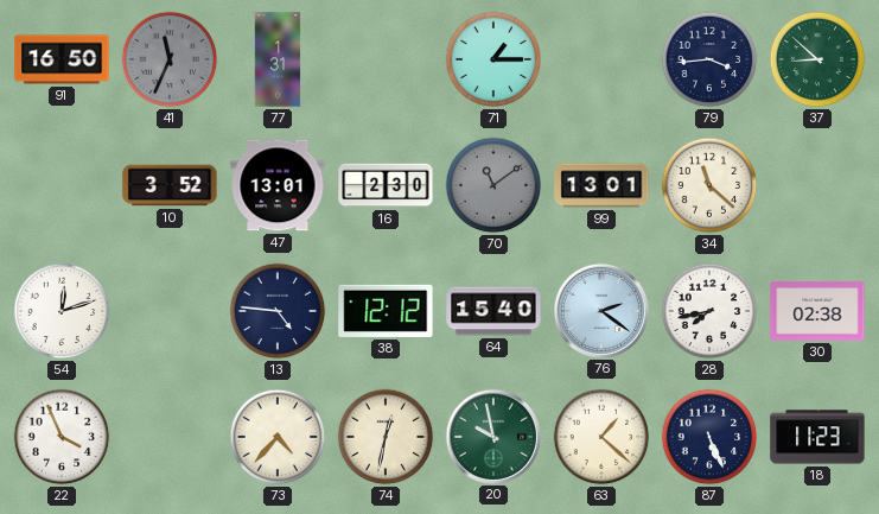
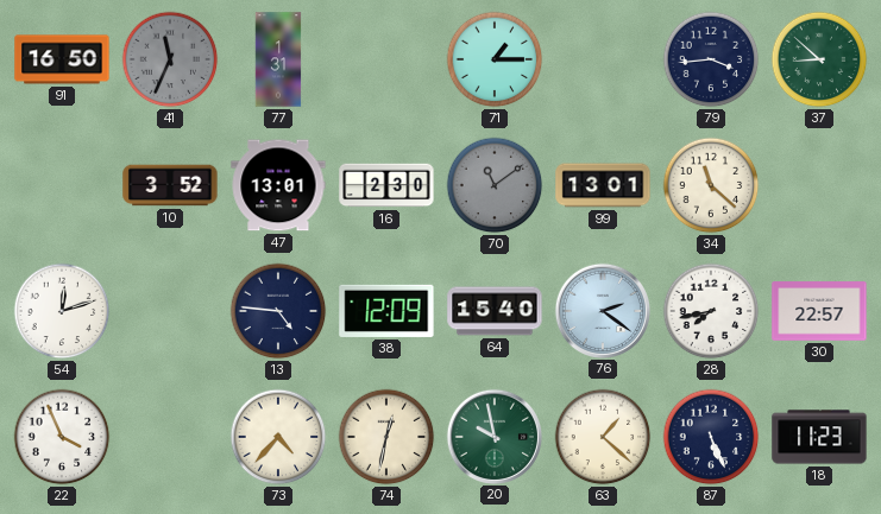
38: 12:12 -> 12:09 (386, 311)
30: 02:38 -> 22:57 (819, 311)
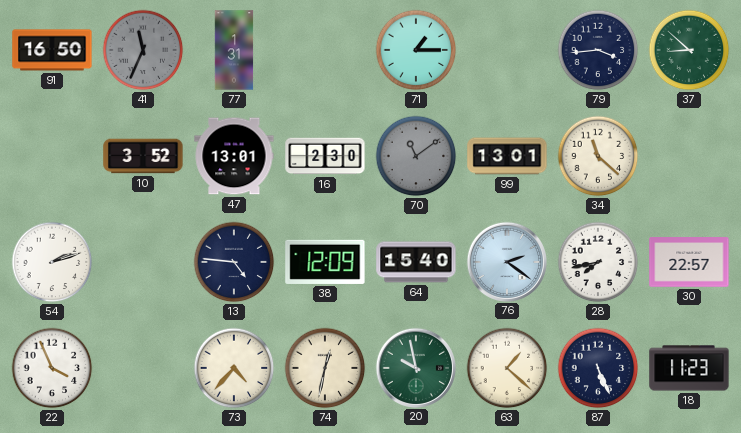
54: 12:12 -> 2:12 (52, 262)
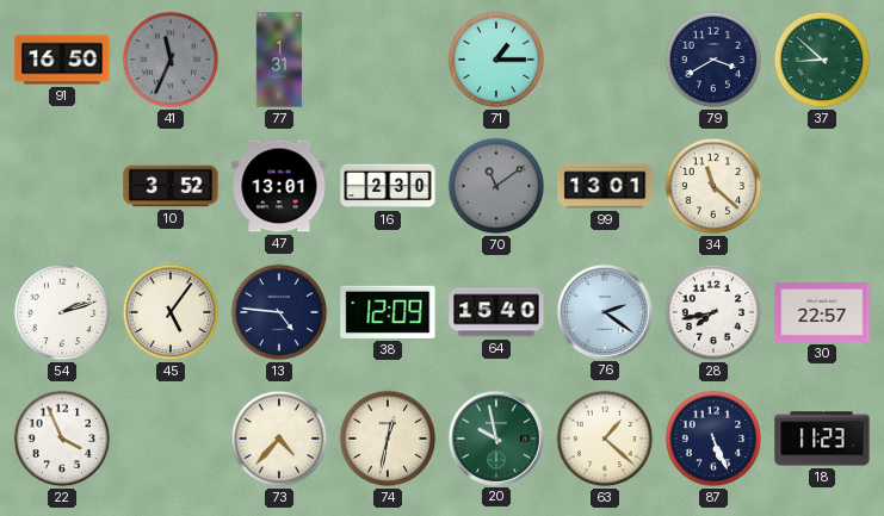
79: 3:44 -> 3:40 (713, 60)
45: none -> 5:06 (171, 312)
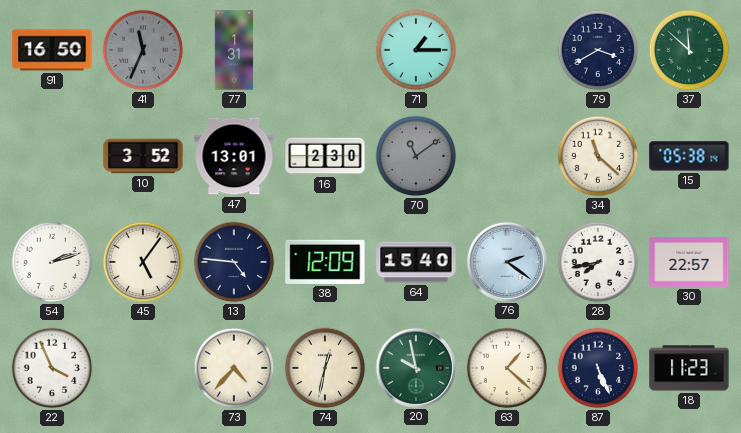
37: 8:52 -> 11:52 (689, 50)
99: 13:01 -> none (605, 186)
15: none -> 05:38 (689, 156)
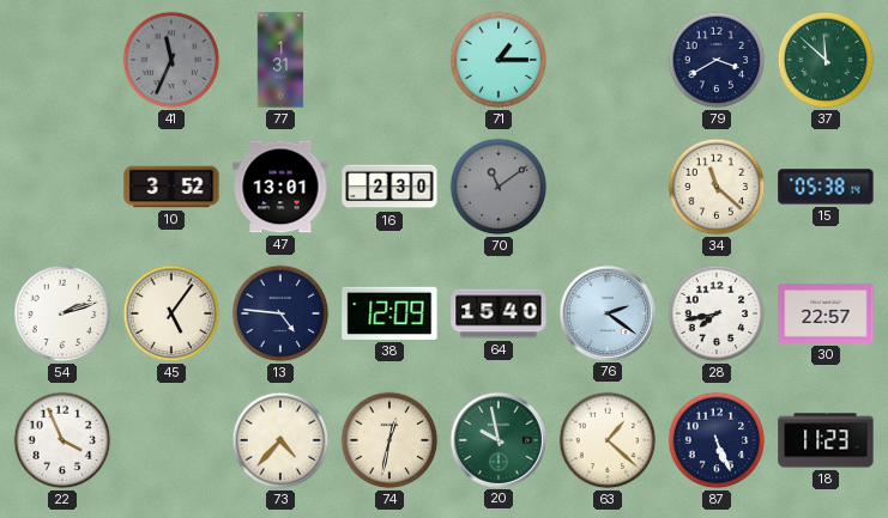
91: 16:50 -> none (52, 50)
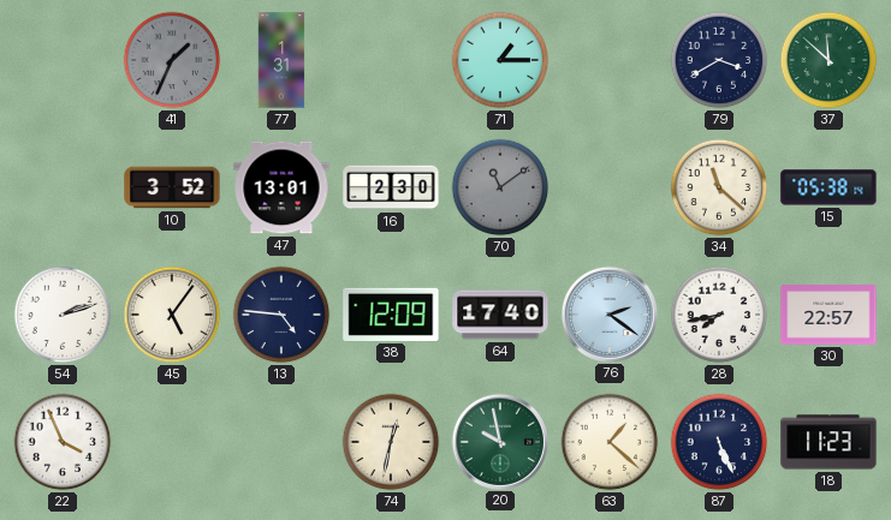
41: 11:34 -> 1:34 (172, 60)
64: 15:40 -> 17:40 (500, 315)
73: 4:37 -> none (280, 440)
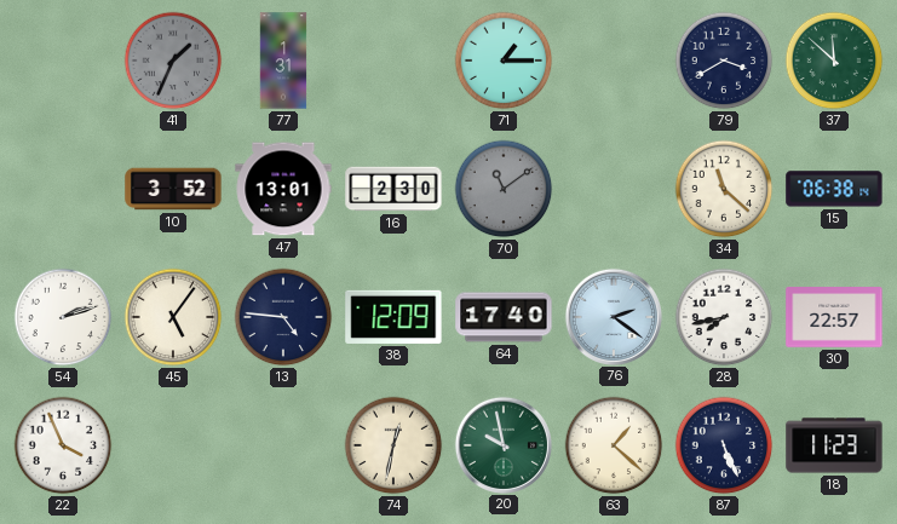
15: 05:38 -> 06:38 (834, 189)
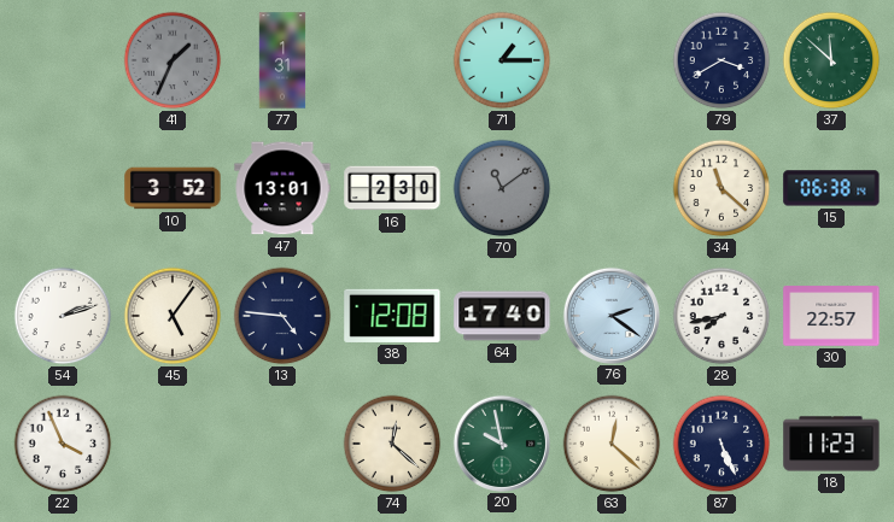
38: 12:09 -> 12:08 (392, 316)
74: 12:32 -> 12:22 (392, 444)
63: 1:22 -> 12:22 (612, 444)
